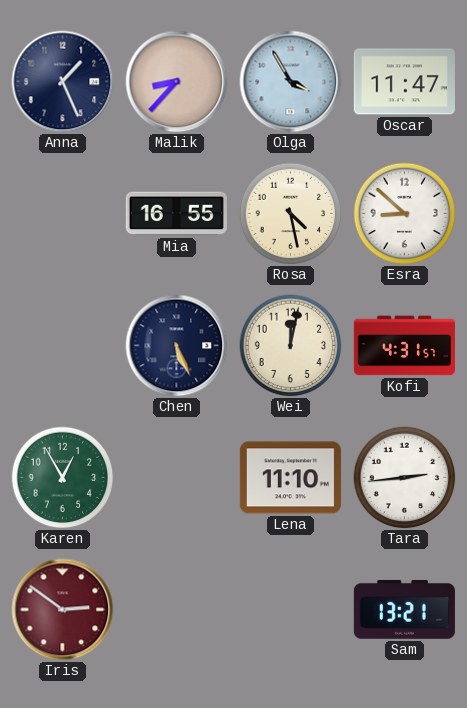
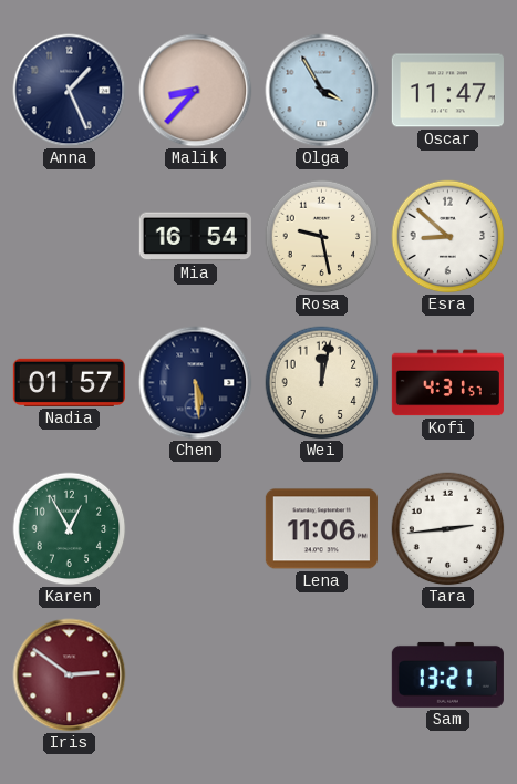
Mia: 16:55 -> 16:54 (195, 237)
Rosa: 4:28 -> 9:28 (322, 237)
Nadia: none -> 01:57 (69, 382)
Chen: 5:26 -> 5:29 (196, 383)
Lena: 11:10 -> 11:06 (321, 529)
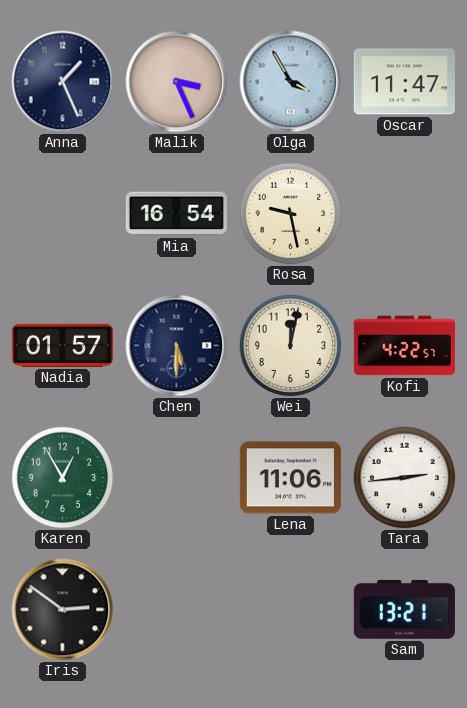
Malik: 8:37 -> 3:26 (177, 82)
Esra: 8:52 -> none (448, 237)
Chen: 5:29 -> 5:30 (177, 346)
Kofi: 4:31 -> 4:22 (404, 346)
Iris dial: burgundy -> black (63, 610)
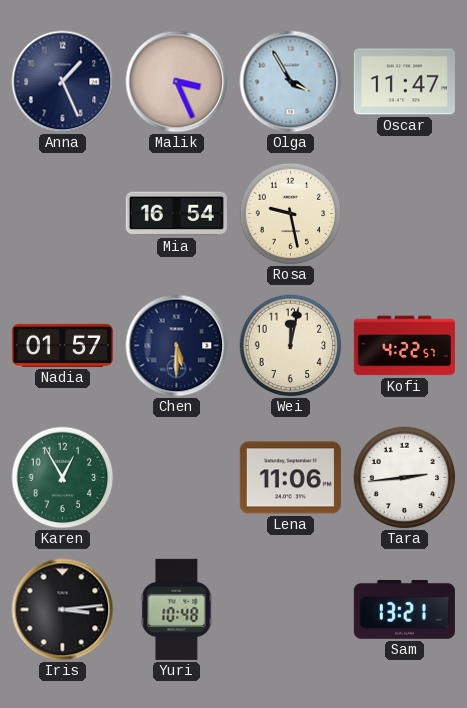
Iris: 2:51 -> 3:14 (63, 610)
Yuri: none -> 10:48 (177, 609)
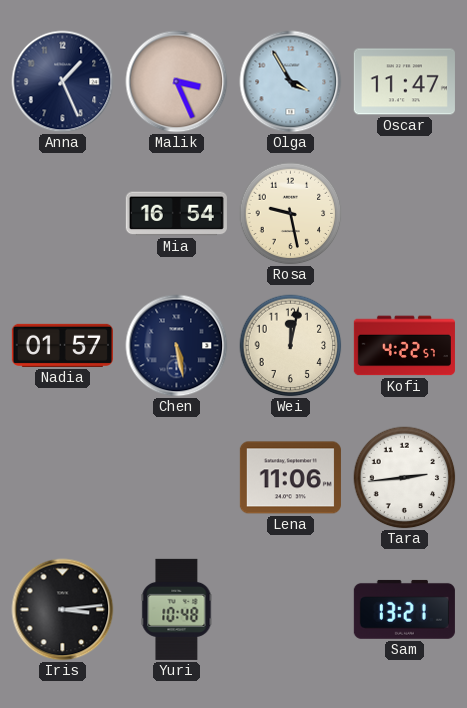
Chen: 5:30 -> 5:28 (177, 346)
Karen: 12:55 -> none (63, 478)
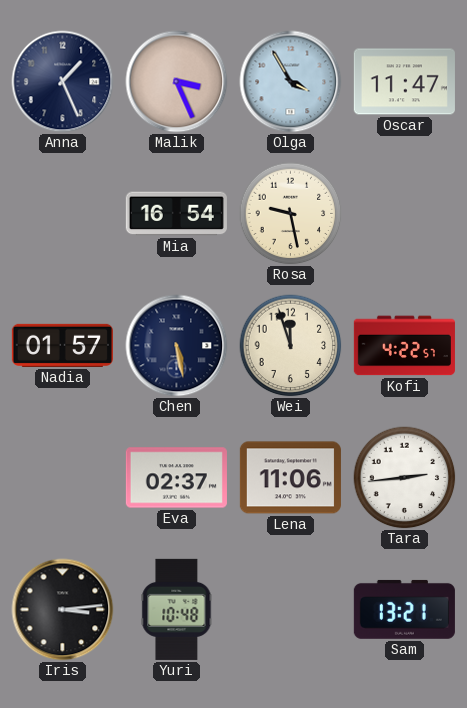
Wei: 12:02 -> 11:57 (291, 346)
Eva: none -> 02:37 (176, 478)
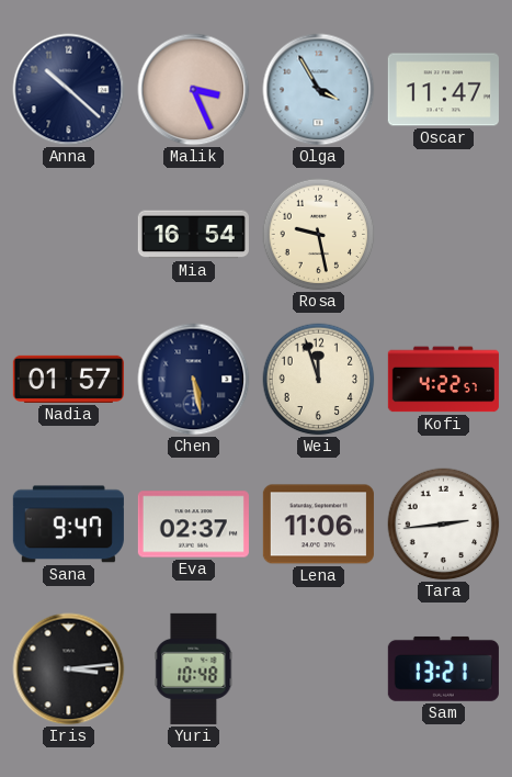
Anna: 1:26 -> 10:22 (69, 90)
Sana: none -> 9:47 (68, 525)
